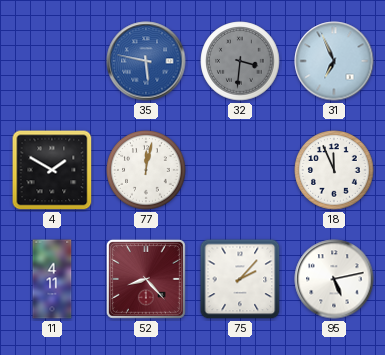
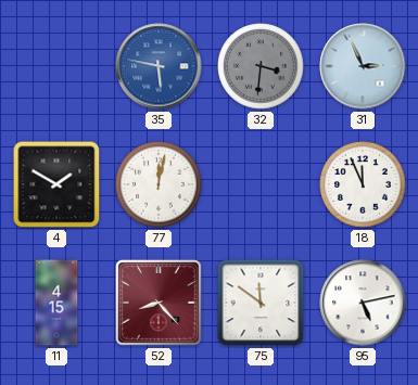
31: 6:56 -> 2:56 (363, 66)
11: 4:11 -> 4:15 (56, 303)
75: 2:07 -> 11:51 (261, 303)
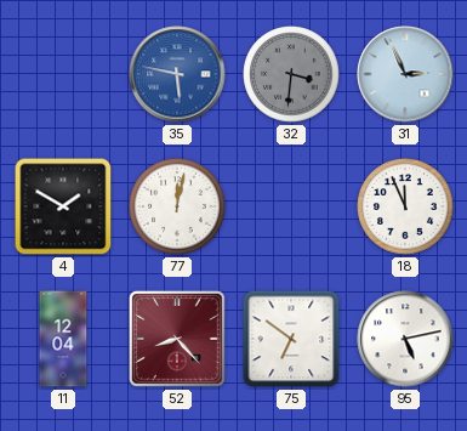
11: 4:15 -> 12:04 (63, 339)
75: 11:51 -> 6:51 (291, 339)
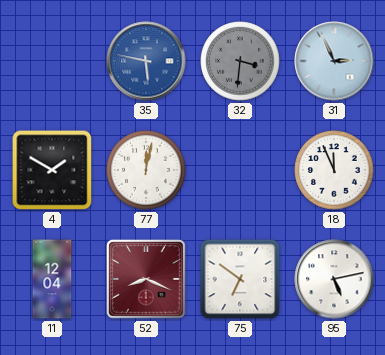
52: 8:23 -> 8:19 (146, 279)
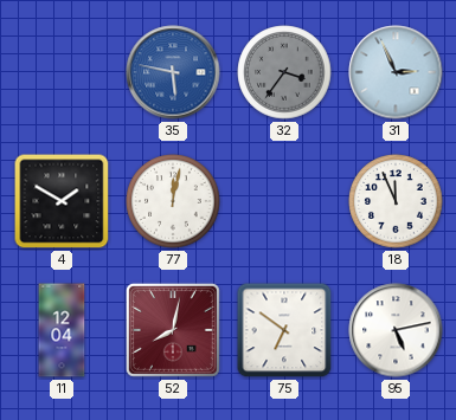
32: 3:31 -> 3:36 (284, 72)
52: 8:19 -> 8:02 (173, 330)
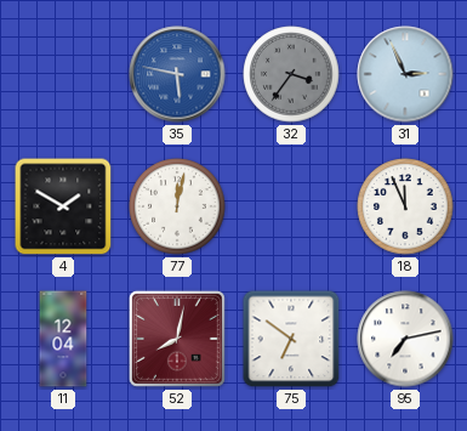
95: 5:13 -> 7:13 (405, 339)
